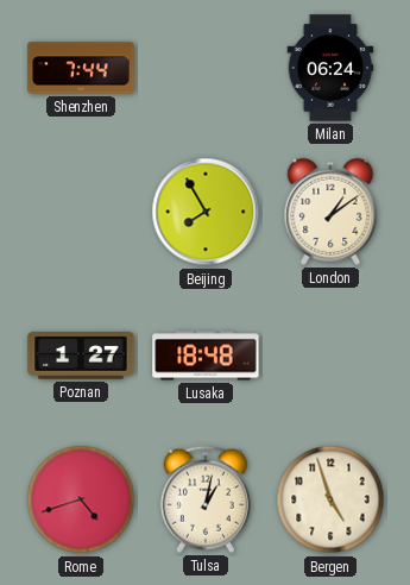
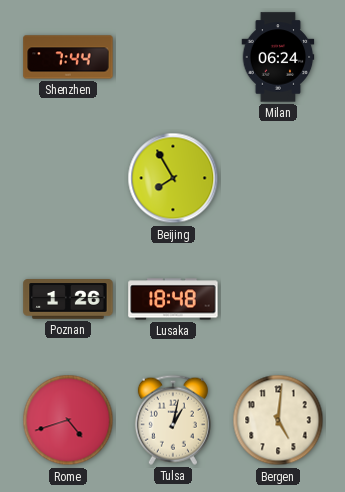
London: 1:09 -> none (330, 212)
Poznan: 1:27 -> 1:26 (68, 299)
Bergen: 4:57 -> 5:01 (278, 420)
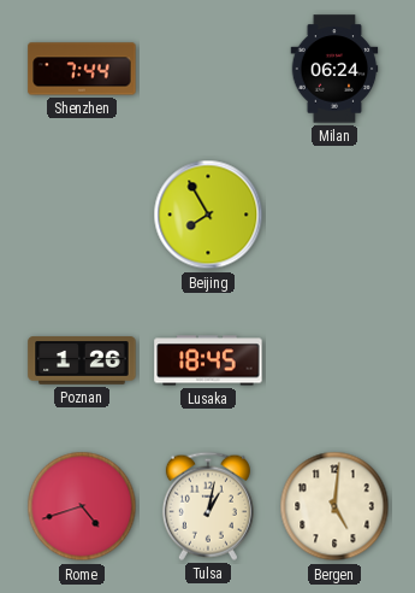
Lusaka: 18:48 -> 18:45 (208, 360)
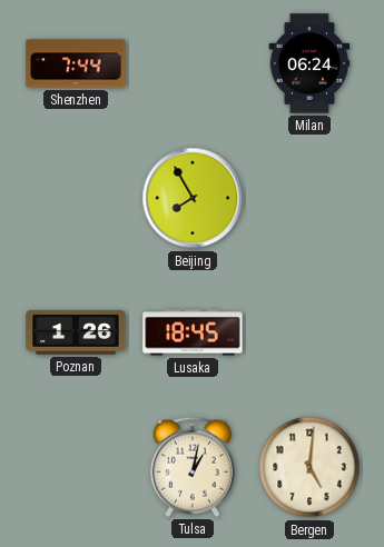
Rome: 4:42 -> none (82, 506)
